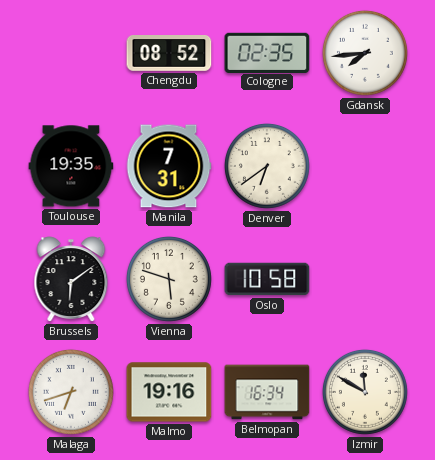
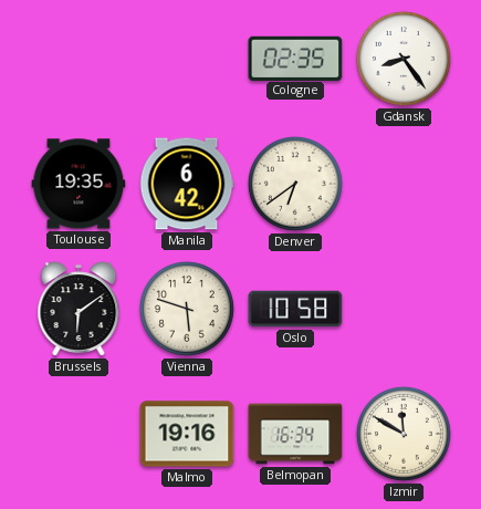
Chengdu: 08:52 -> none (169, 53)
Gdansk: 7:44 -> 8:24 (404, 59)
Manila: 7:31 -> 6:42 (187, 184)
Malaga: 6:42 -> none (71, 392)
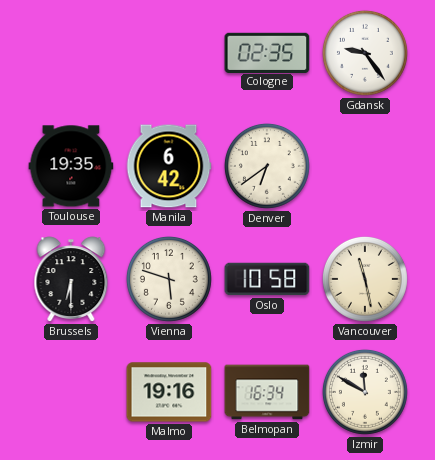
Gdansk: 8:24 -> 9:24 (365, 53)
Brussels: 6:09 -> 6:30 (71, 279)
Vancouver: none -> 11:28 (365, 279)
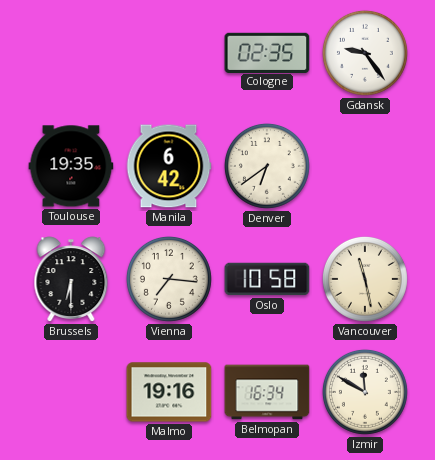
Vienna: 5:48 -> 7:16 (169, 279)
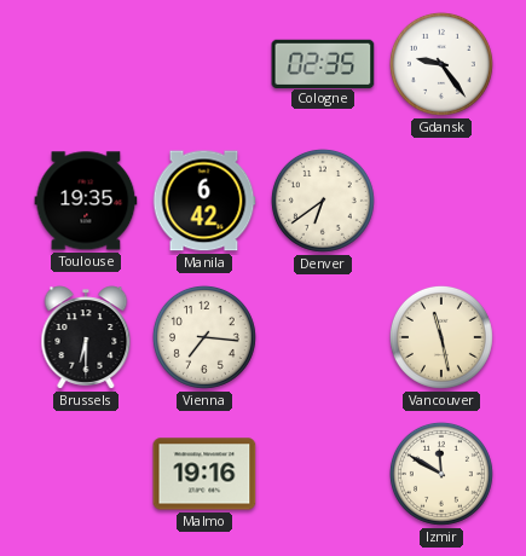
Oslo: 10:58 -> none (267, 279)
Belmopan: 16:34 -> none (267, 392)
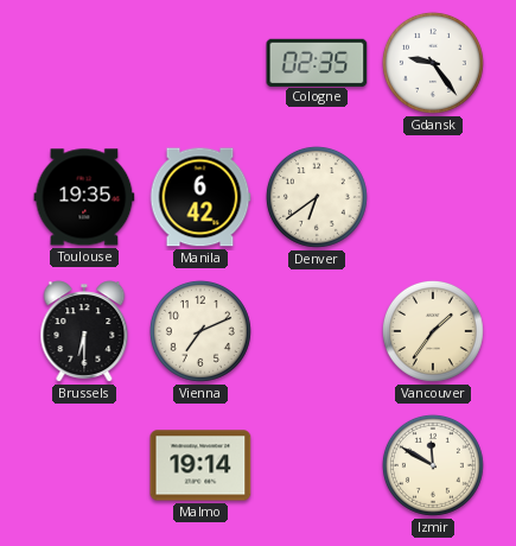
Vienna: 7:16 -> 7:11 (200, 331)
Vancouver: 11:28 -> 1:36 (433, 331)
Malmo: 19:16 -> 19:14 (200, 465)
